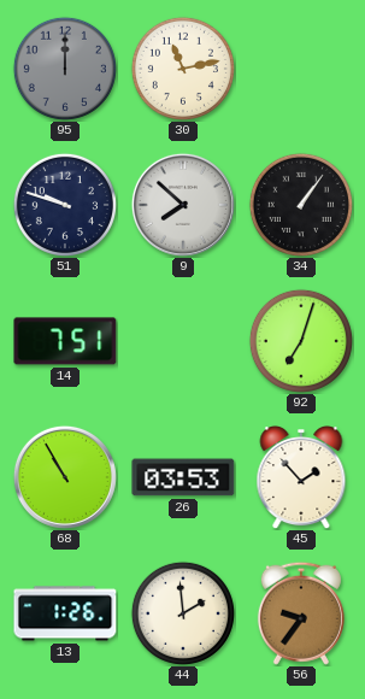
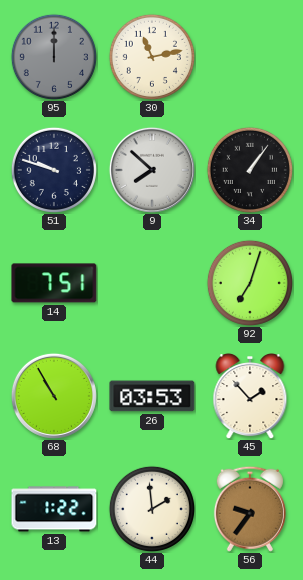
13: 1:26 -> 1:22 (54, 509)
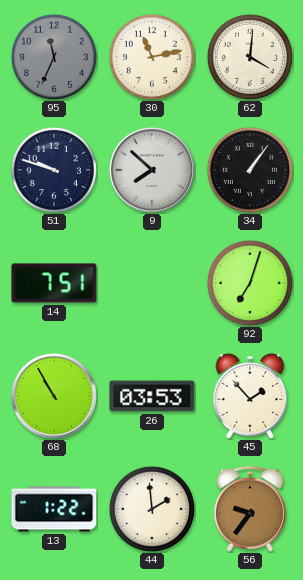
95: 12:00 -> 11:34 (54, 57)
62: none -> 4:01 (250, 57)
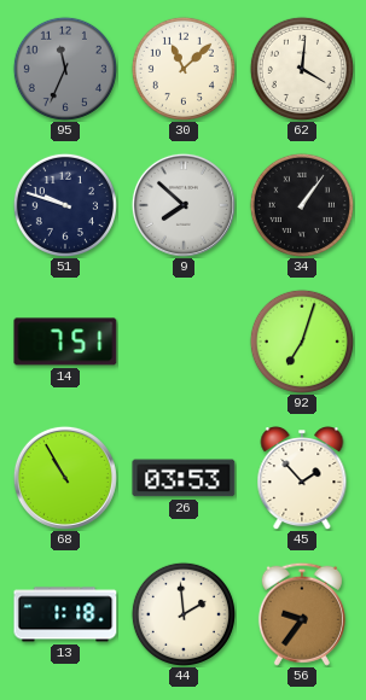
30: 11:13 -> 11:08 (184, 69)
13: 1:22 -> 1:18 (65, 614)
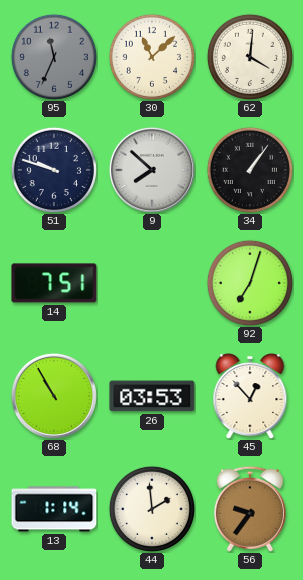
45: 1:53 -> 12:53 (250, 397)
13: 1:18 -> 1:14 (54, 509)
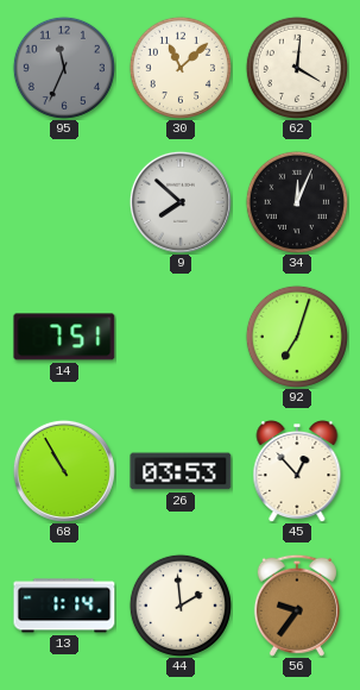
51: 9:48 -> none (54, 170)
34: 1:06 -> 12:04 (297, 202)
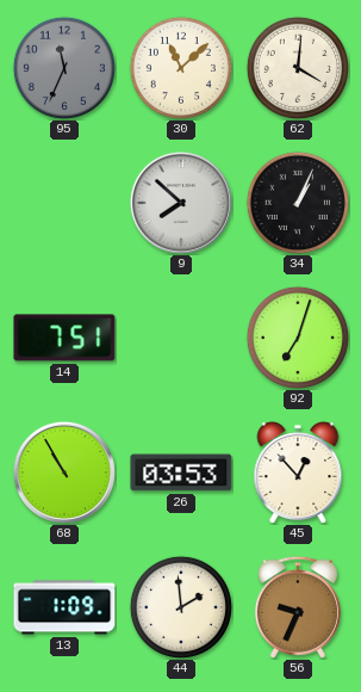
34: 12:04 -> 1:04 (298, 203)
13: 1:14 -> 1:09 (64, 607)
56: 9:36 -> 9:34 (298, 607)
